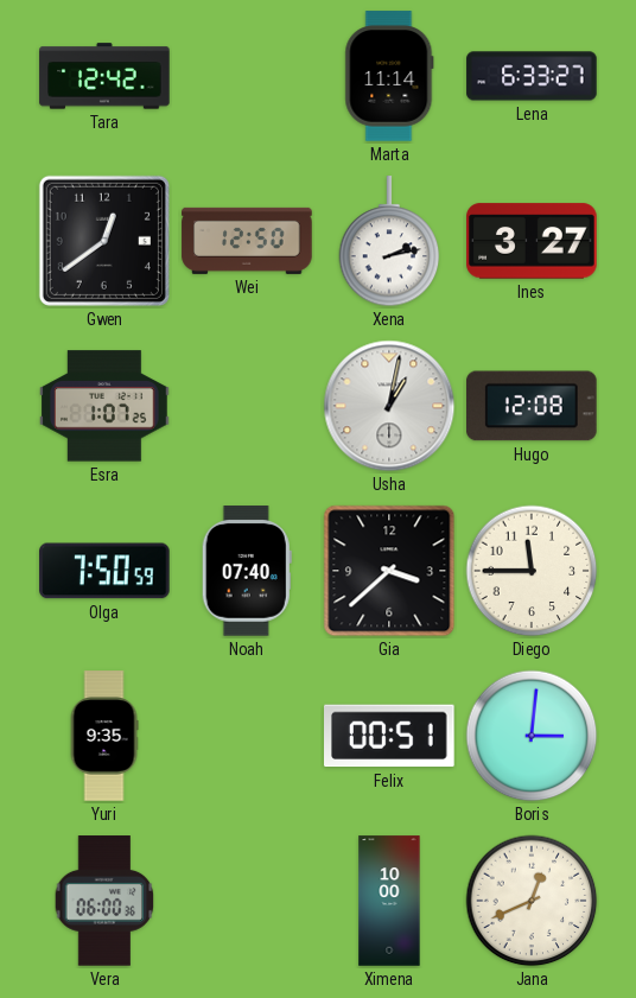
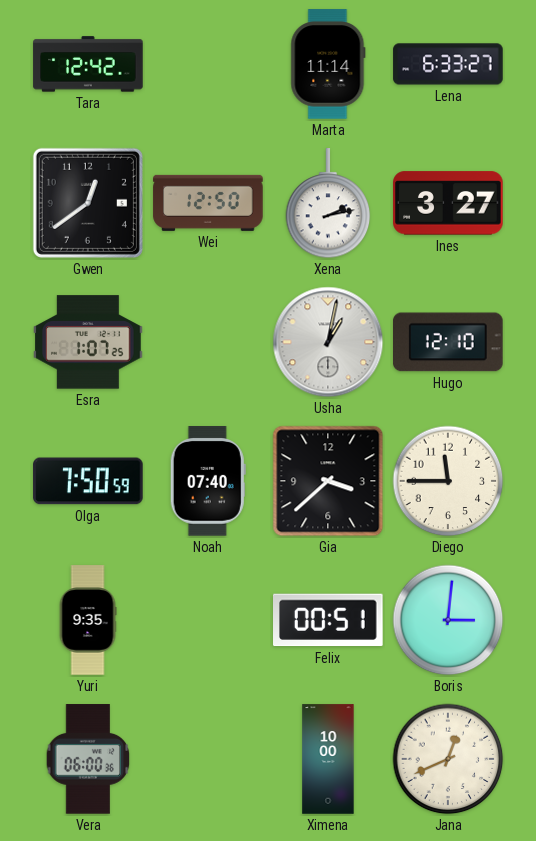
Hugo: 12:08 -> 12:10 (449, 342)
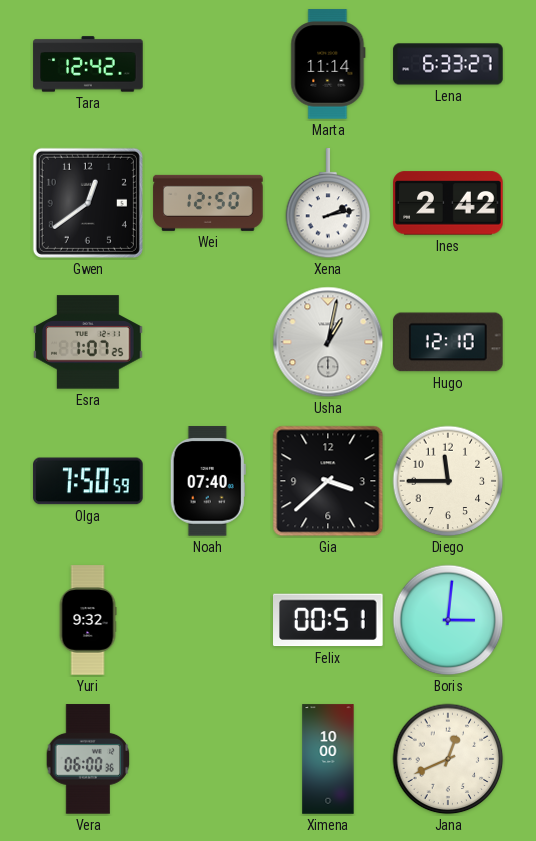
Ines: 3:27 -> 2:42 (448, 203)
Yuri: 9:35 -> 9:32 (88, 620)
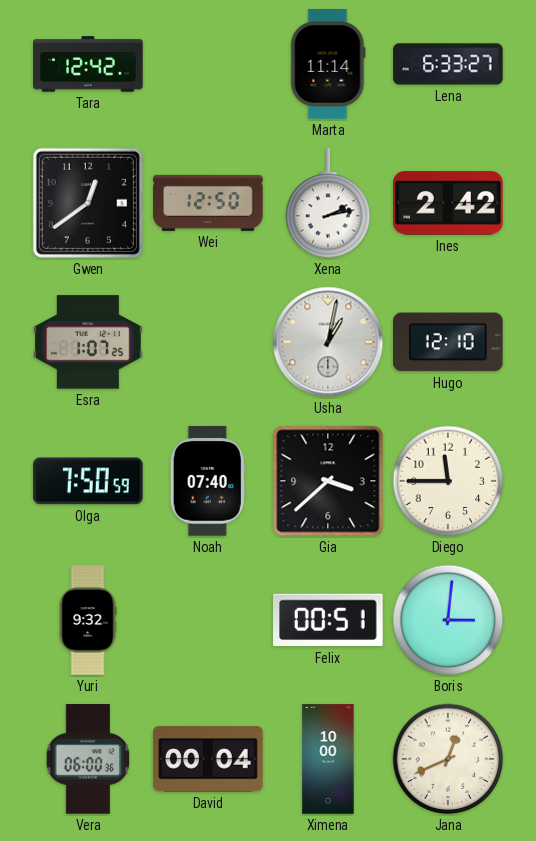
David: none -> 00:04 (208, 759)
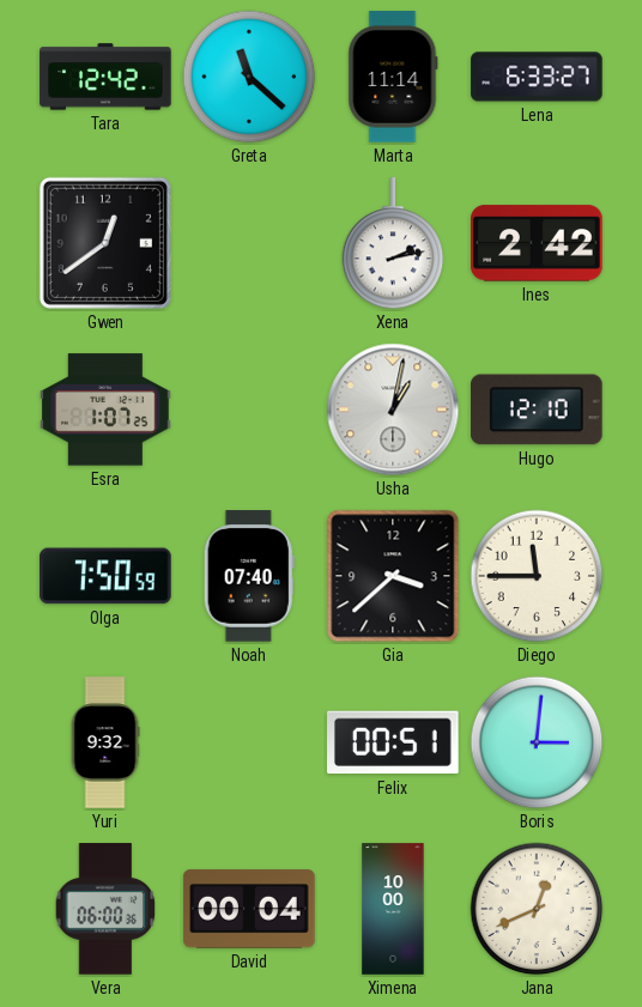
Greta: none -> 11:22 (249, 77)
Wei: 12:50 -> none (208, 203)
